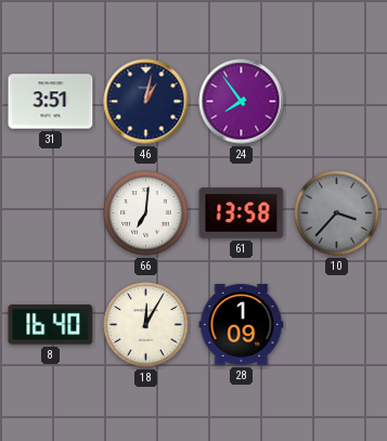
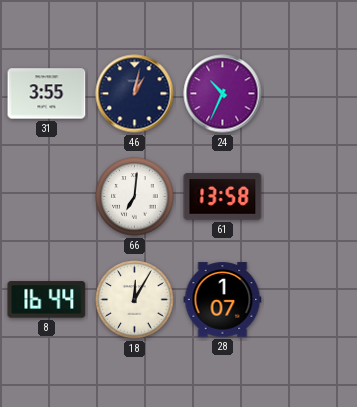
31: 3:51 -> 3:55 (47, 94)
24: 7:54 -> 10:34 (223, 94)
10: 3:37 -> none (337, 213)
8: 16:40 -> 16:44 (47, 300)
28: 1:09 -> 1:07 (223, 300)
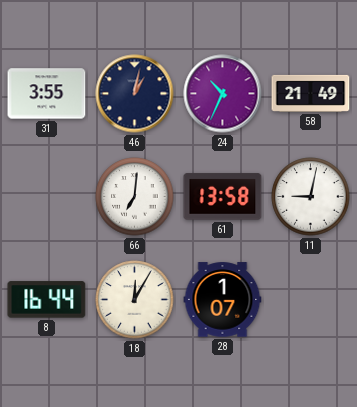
58: none -> 21:49 (311, 93)
11: none -> 9:02 (311, 197)
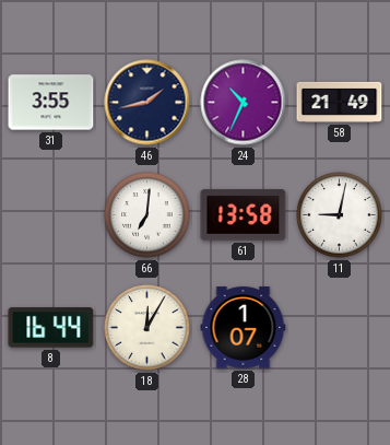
46: 1:02 -> 1:43 (147, 103)
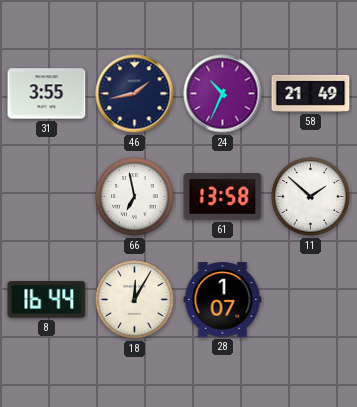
66: 7:01 -> 6:58 (135, 197)
11: 9:02 -> 1:52 (311, 197)
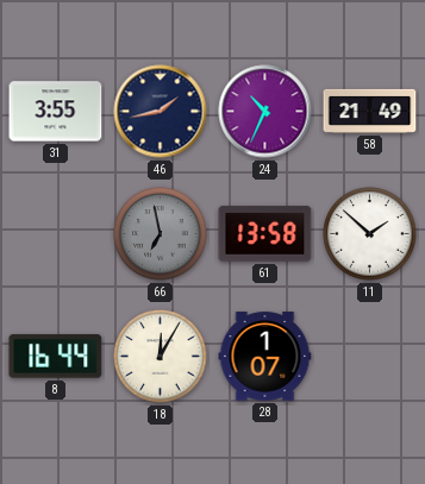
66 dial: white -> grey (161, 234)
